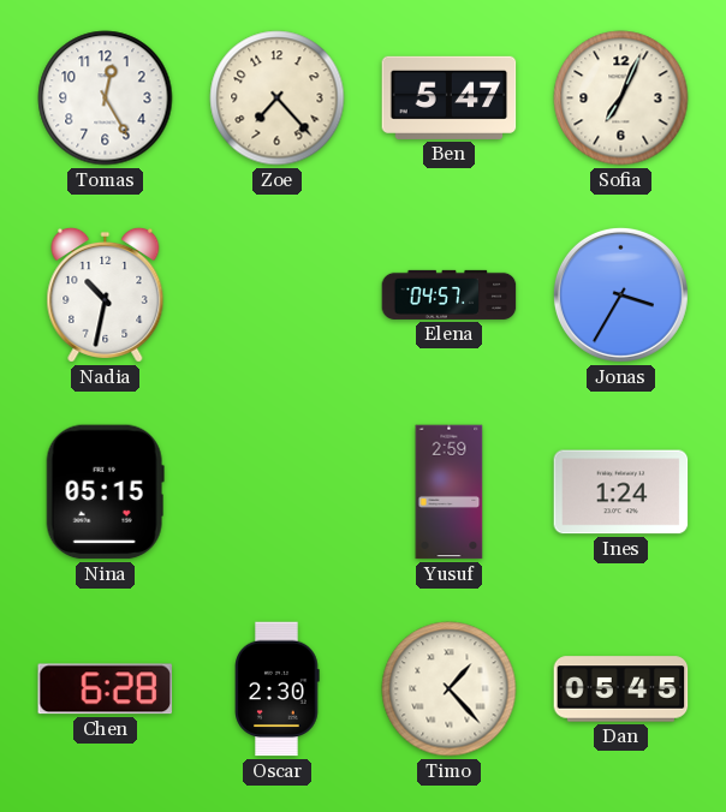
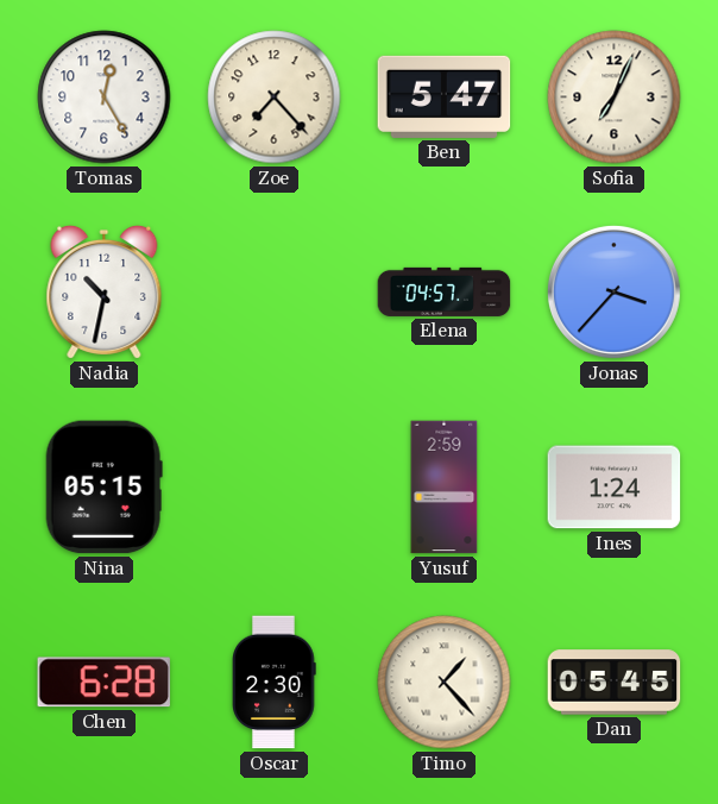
Jonas: 3:35 -> 3:37 (613, 291)
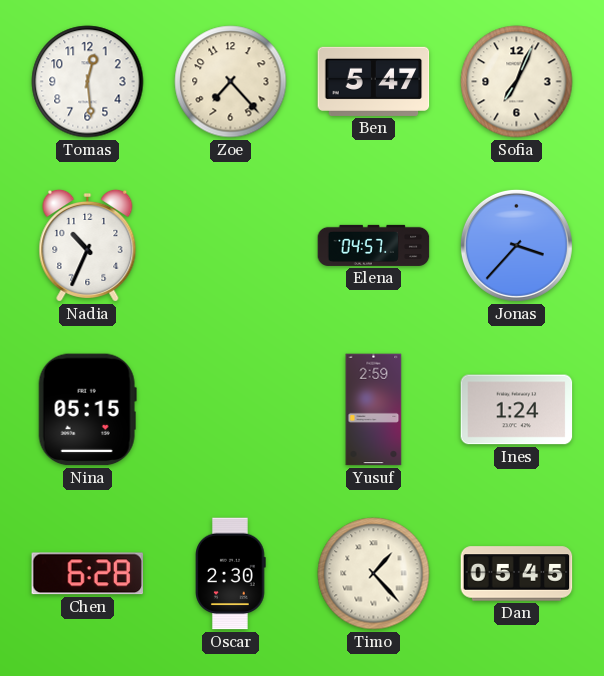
Tomas: 12:25 -> 12:29 (88, 82)
Nadia: 10:32 -> 10:34 (88, 245)
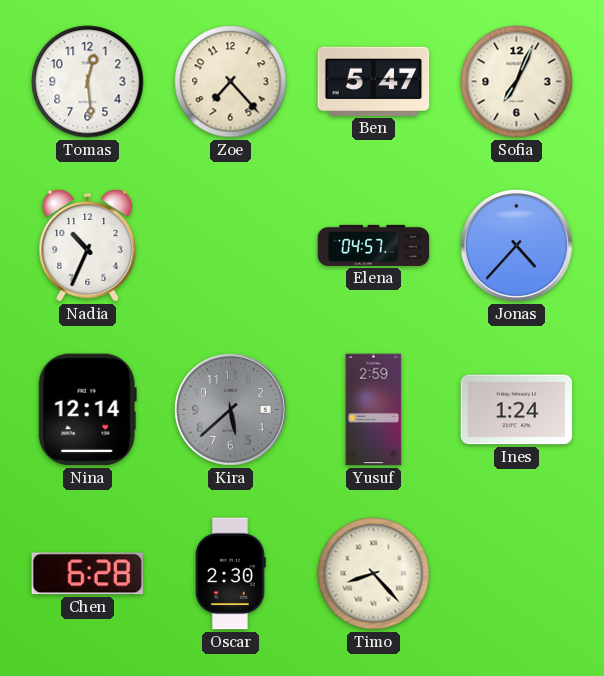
Jonas: 3:37 -> 4:37 (516, 245)
Nina: 05:15 -> 12:14 (87, 410)
Kira: none -> 5:38 (230, 409)
Timo: 1:23 -> 8:23 (374, 574)
Dan: 05:45 -> none (517, 574)
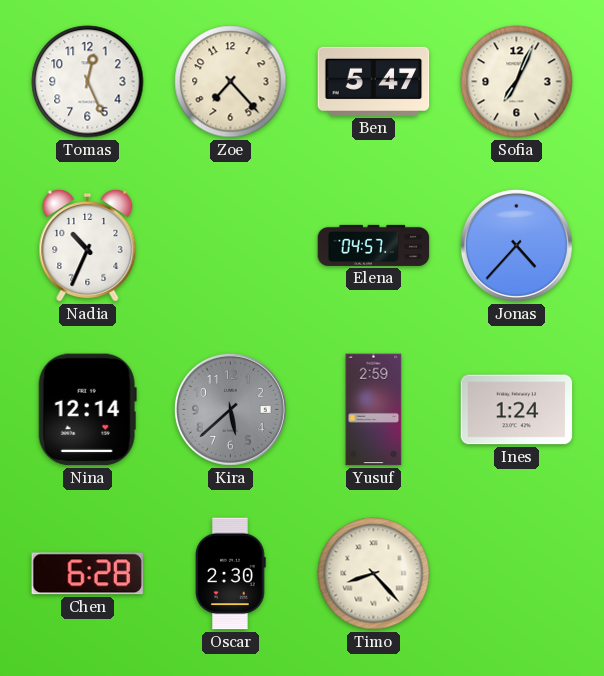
Tomas: 12:29 -> 12:26 (88, 82)
